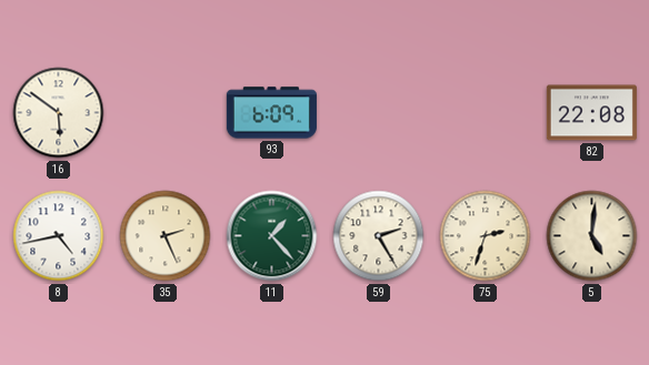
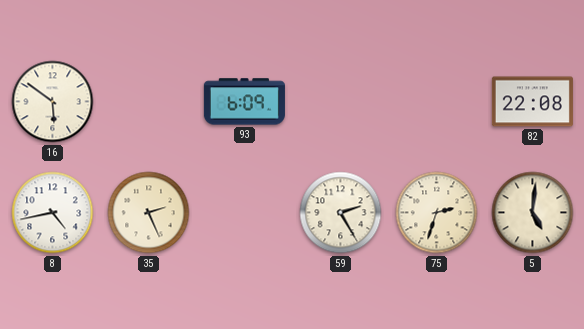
11: 1:23 -> none (272, 236)
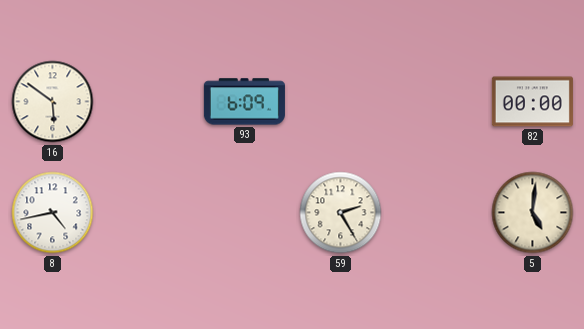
82: 22:08 -> 00:00 (532, 102)
35: 2:26 -> none (149, 213)
75: 2:33 -> none (437, 213)
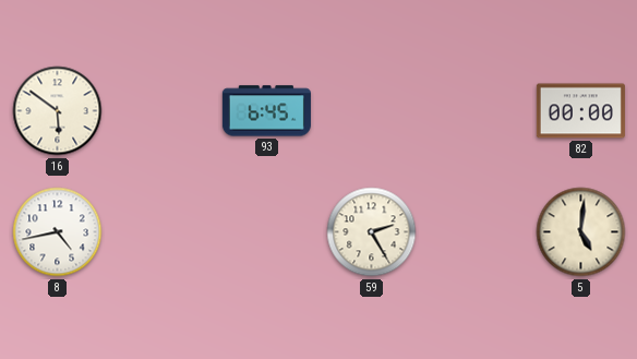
93: 6:09 -> 6:45 (266, 111)
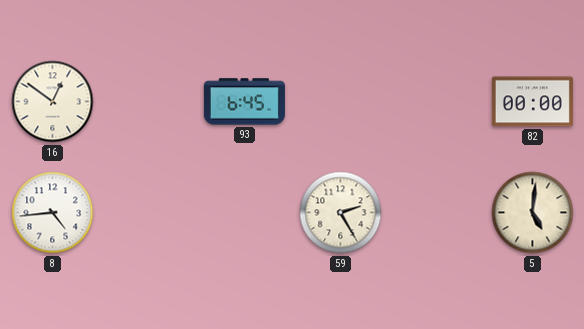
16: 5:51 -> 12:51 (53, 102)
8: 4:43 -> 4:44 (53, 213)
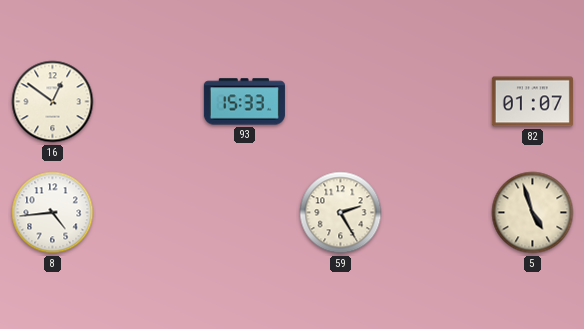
93: 6:45 -> 15:33 (244, 102)
82: 00:00 -> 01:07 (532, 102)
5: 5:01 -> 4:57 (533, 213)
